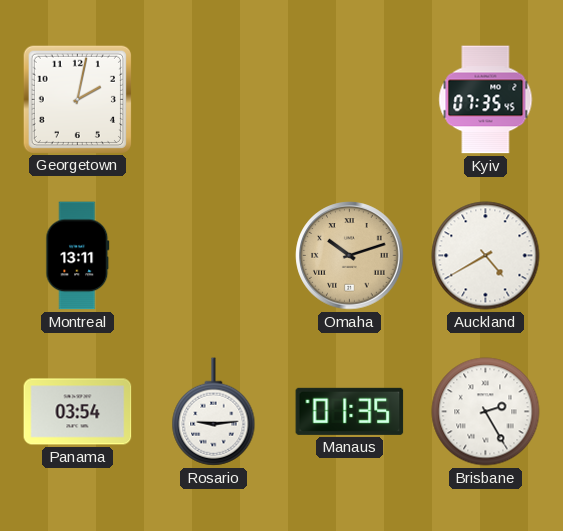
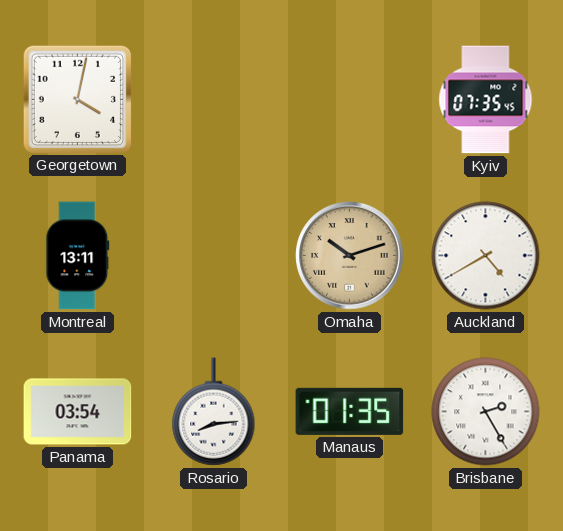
Georgetown: 2:02 -> 4:02 (77, 99)
Rosario: 9:14 -> 8:14 (214, 412)
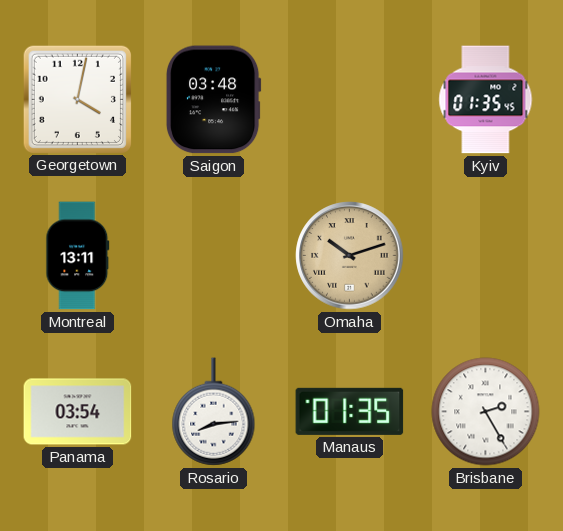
Saigon: none -> 03:48 (213, 100)
Kyiv: 07:35 -> 01:35 (486, 100)
Auckland: 4:40 -> none (486, 256)
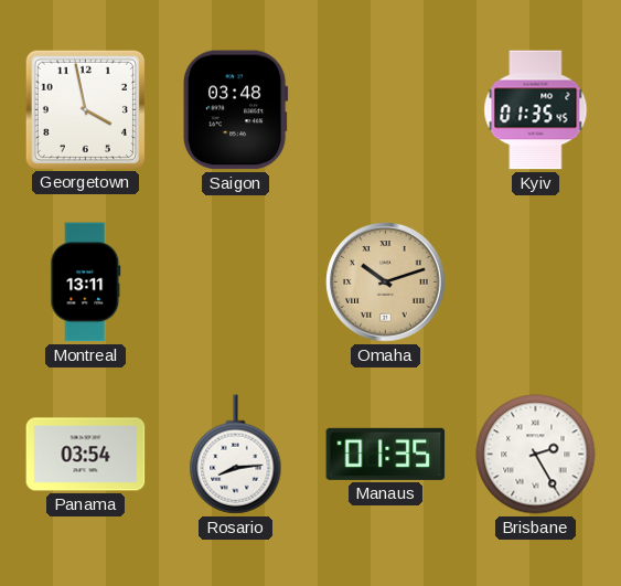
Georgetown: 4:02 -> 3:58 (85, 109)
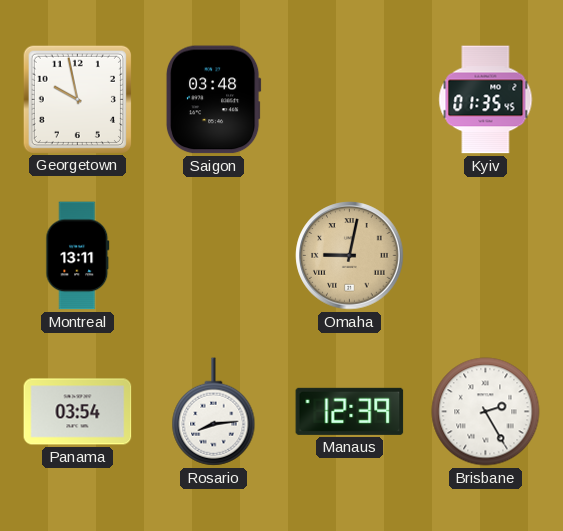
Georgetown: 3:58 -> 9:58 (77, 99)
Omaha: 10:12 -> 9:02 (350, 256)
Manaus: 01:35 -> 12:39 (350, 411)
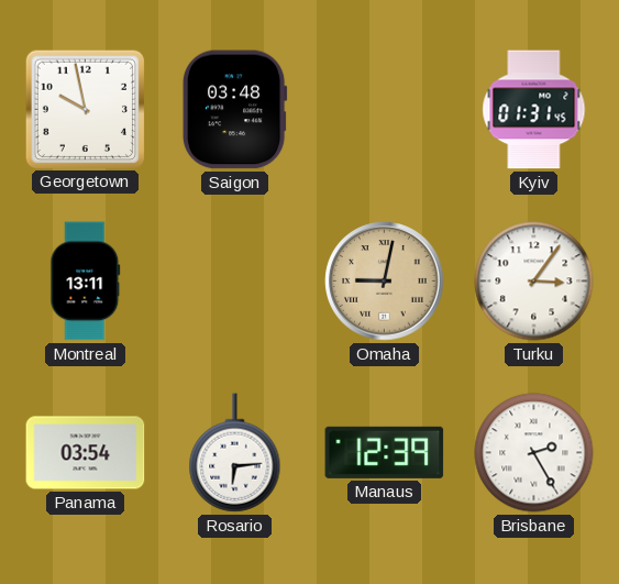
Kyiv: 01:35 -> 01:31 (534, 110)
Turku: none -> 3:06 (534, 282)
Rosario: 8:14 -> 6:14 (235, 453)
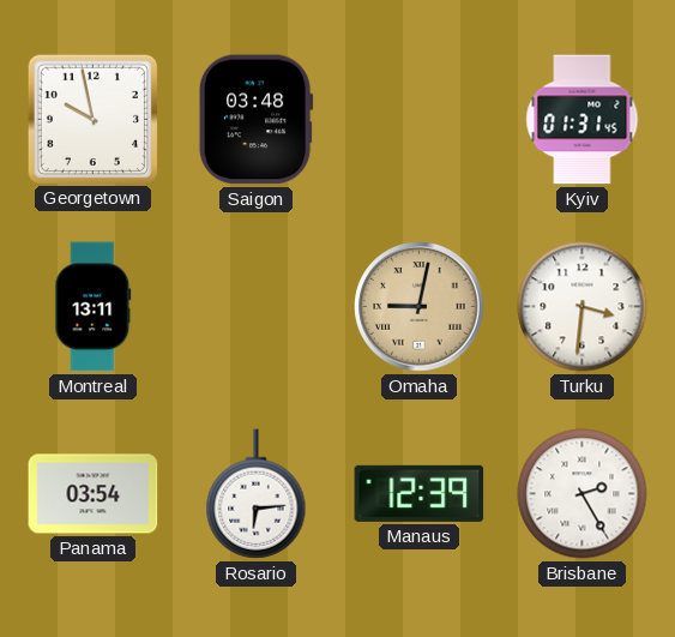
Turku: 3:06 -> 3:31 (583, 307)
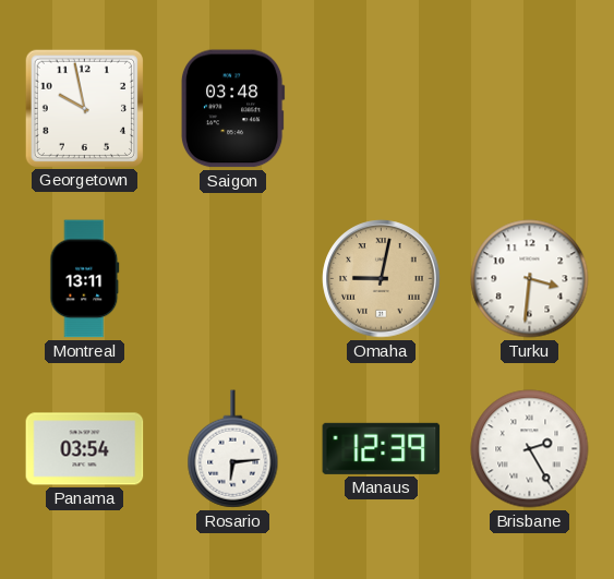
Kyiv: 01:31 -> none (583, 120)
